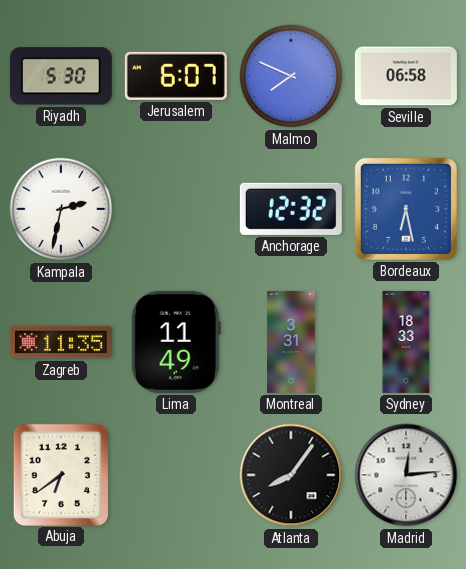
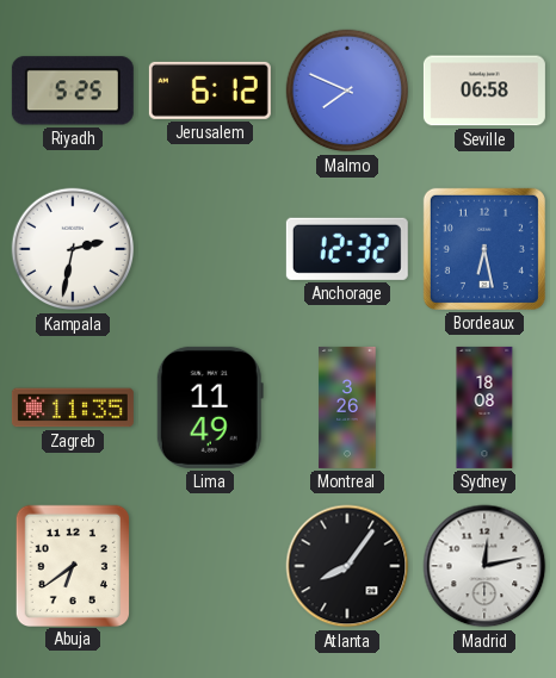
Riyadh: 5:30 -> 5:25 (73, 91)
Jerusalem: 6:07 -> 6:12 (210, 91)
Montreal: 3:31 -> 3:26 (347, 408)
Sydney: 18:33 -> 18:08 (484, 408)
Madrid: 12:14 -> 12:13 (484, 566)
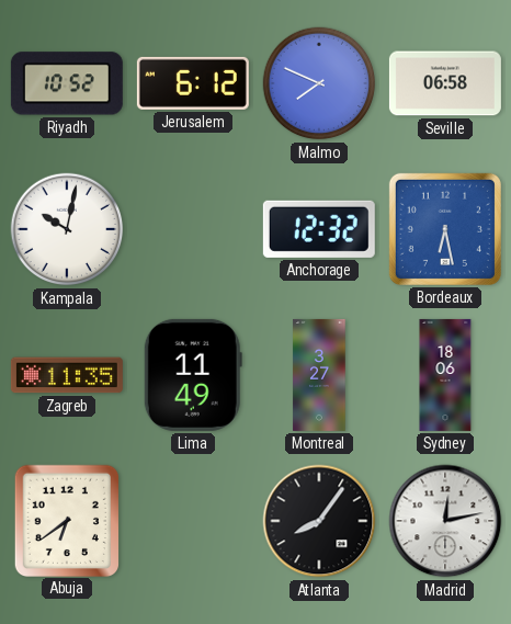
Riyadh: 5:25 -> 10:52 (67, 83)
Kampala: 2:32 -> 10:02 (67, 229)
Montreal: 3:26 -> 3:27 (319, 375)
Sydney: 18:08 -> 18:06 (445, 375)
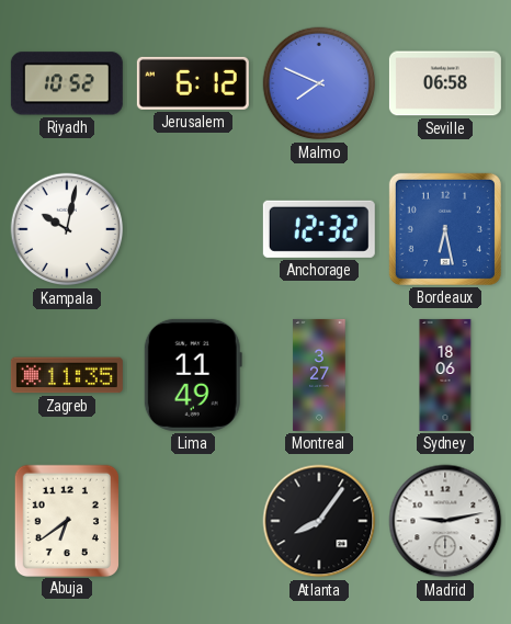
Madrid: 12:13 -> 9:13 (445, 521)
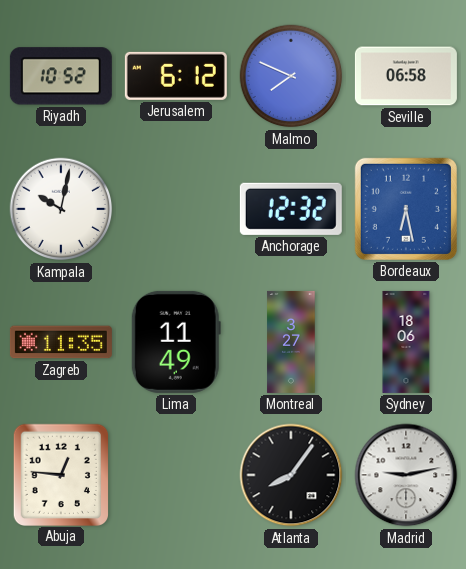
Abuja: 6:39 -> 12:46 (60, 474)
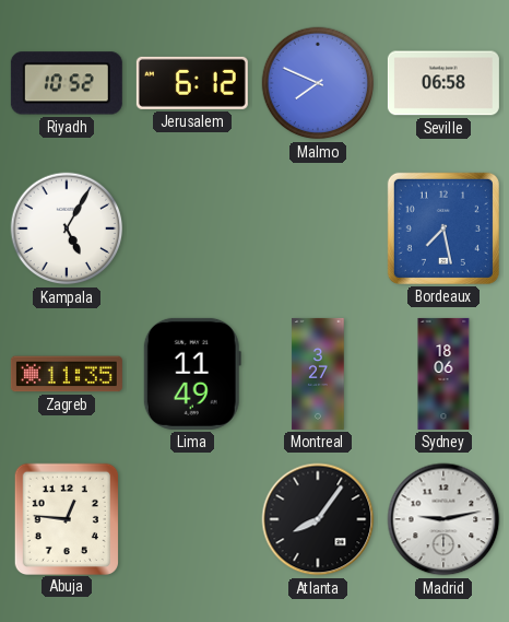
Kampala: 10:02 -> 5:05 (67, 228)
Anchorage: 12:32 -> none (291, 209)
Bordeaux: 6:28 -> 7:28 (443, 228)
